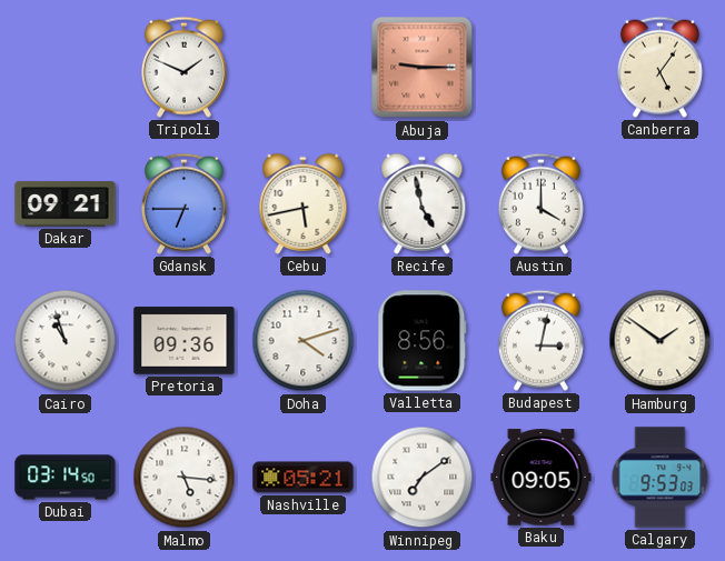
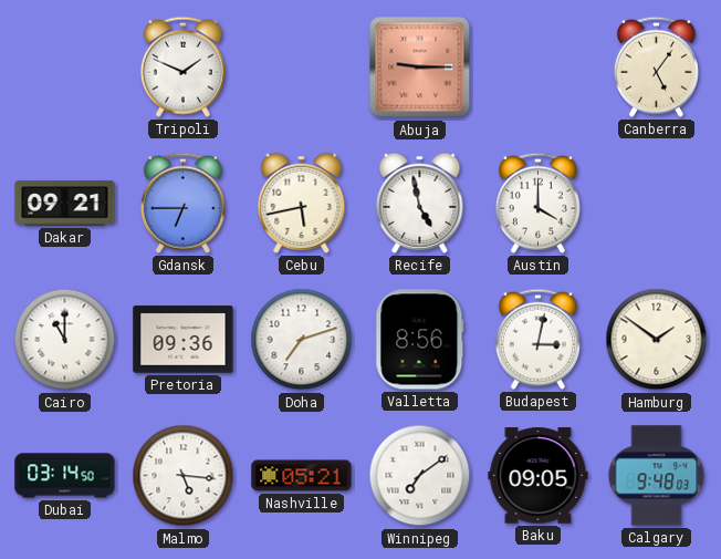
Cairo: 10:57 -> 11:00 (65, 340)
Doha: 4:12 -> 7:12 (302, 340)
Calgary: 9:53 -> 9:48 (657, 476)
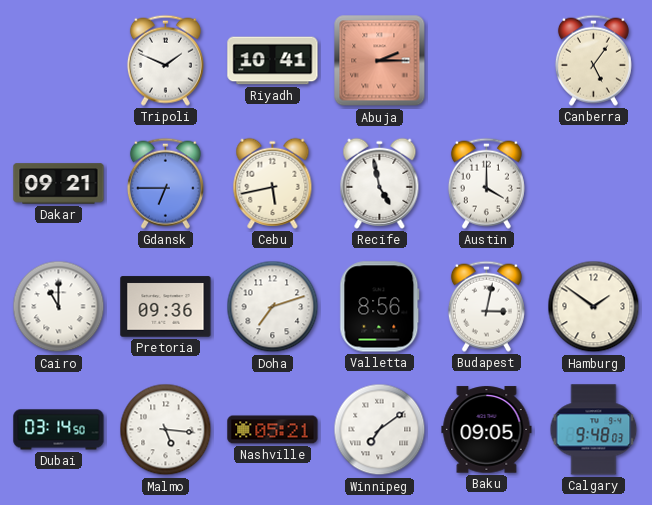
Riyadh: none -> 10:41 (273, 61)
Abuja: 9:15 -> 2:15 (380, 61)
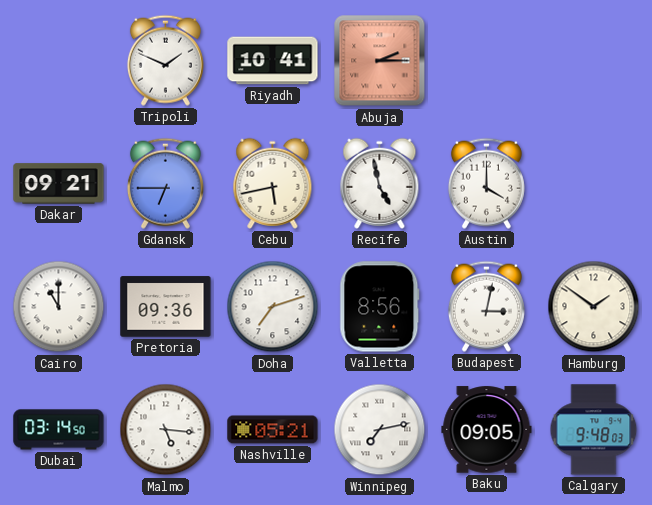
Canberra: 5:06 -> none (593, 60)
Winnipeg: 7:09 -> 7:13 (380, 430)
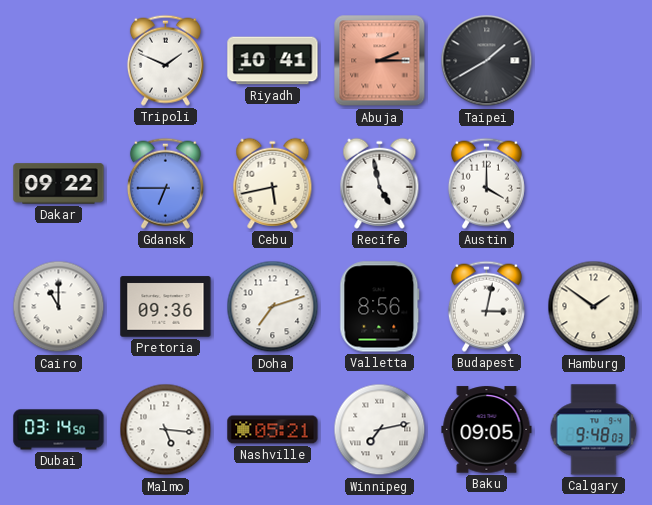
Taipei: none -> 1:40 (487, 61)
Dakar: 09:21 -> 09:22 (59, 184)
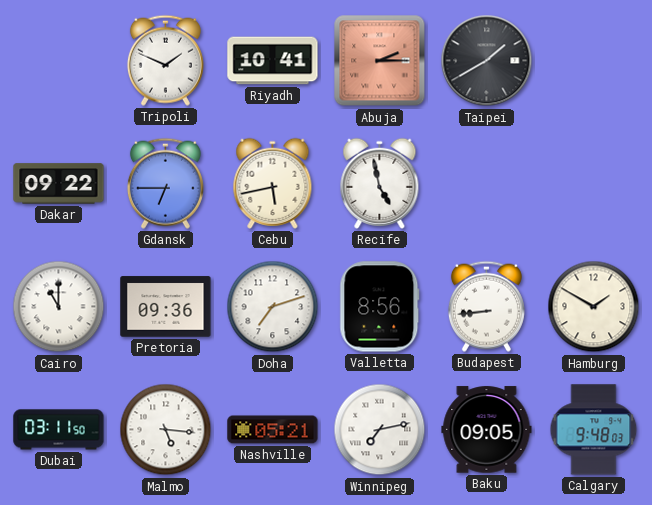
Austin: 4:00 -> none (486, 183)
Budapest: 3:02 -> 8:44 (486, 306)
Hamburg: 1:51 -> 1:50 (594, 307)
Dubai: 03:14 -> 03:11 (59, 430)
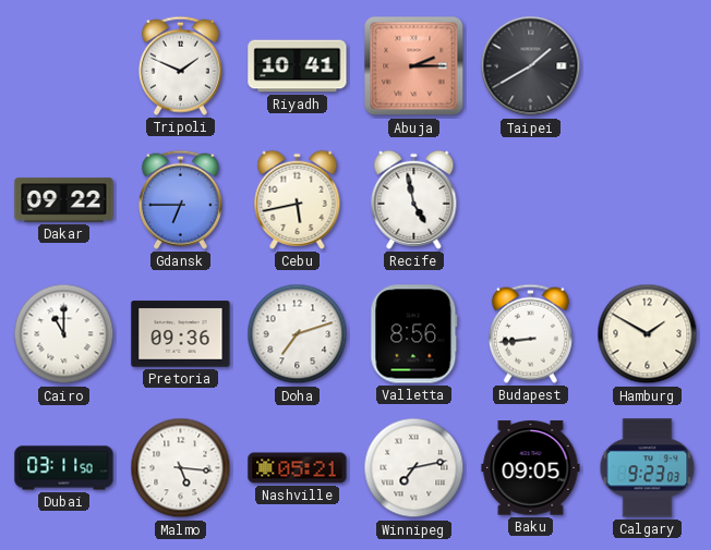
Calgary: 9:48 -> 9:23 (648, 468)
